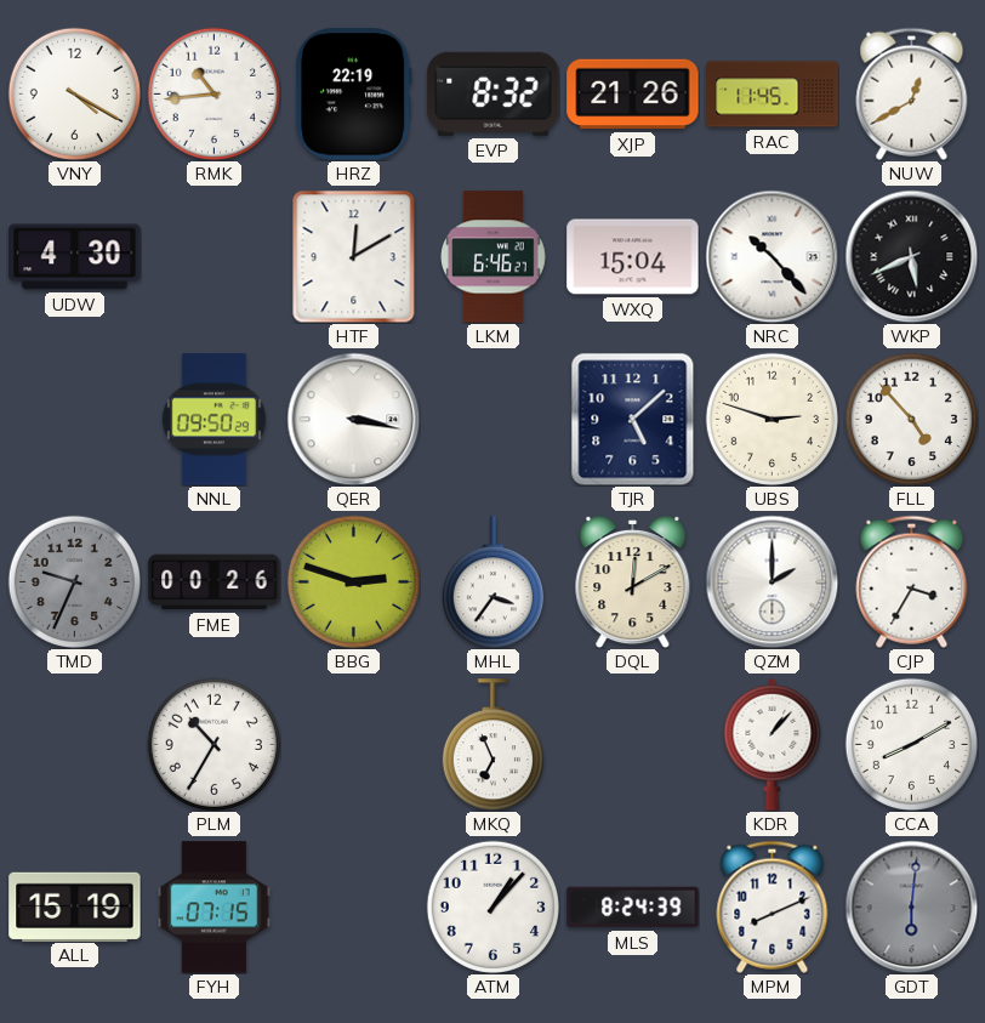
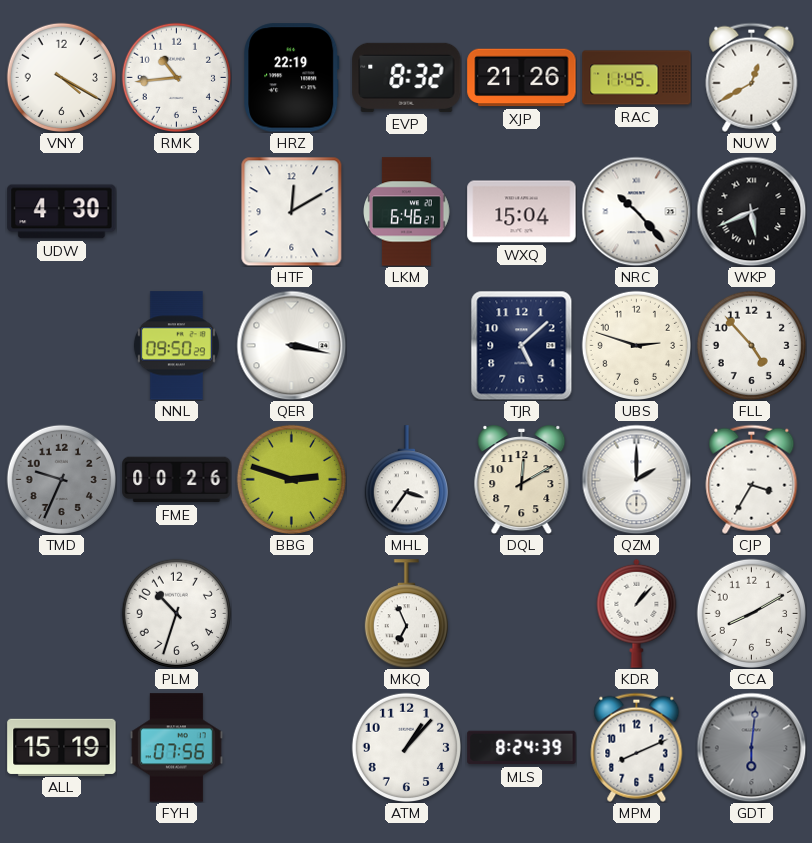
PLM: 10:35 -> 10:33 (176, 613)
FYH: 07:15 -> 07:56 (176, 748)
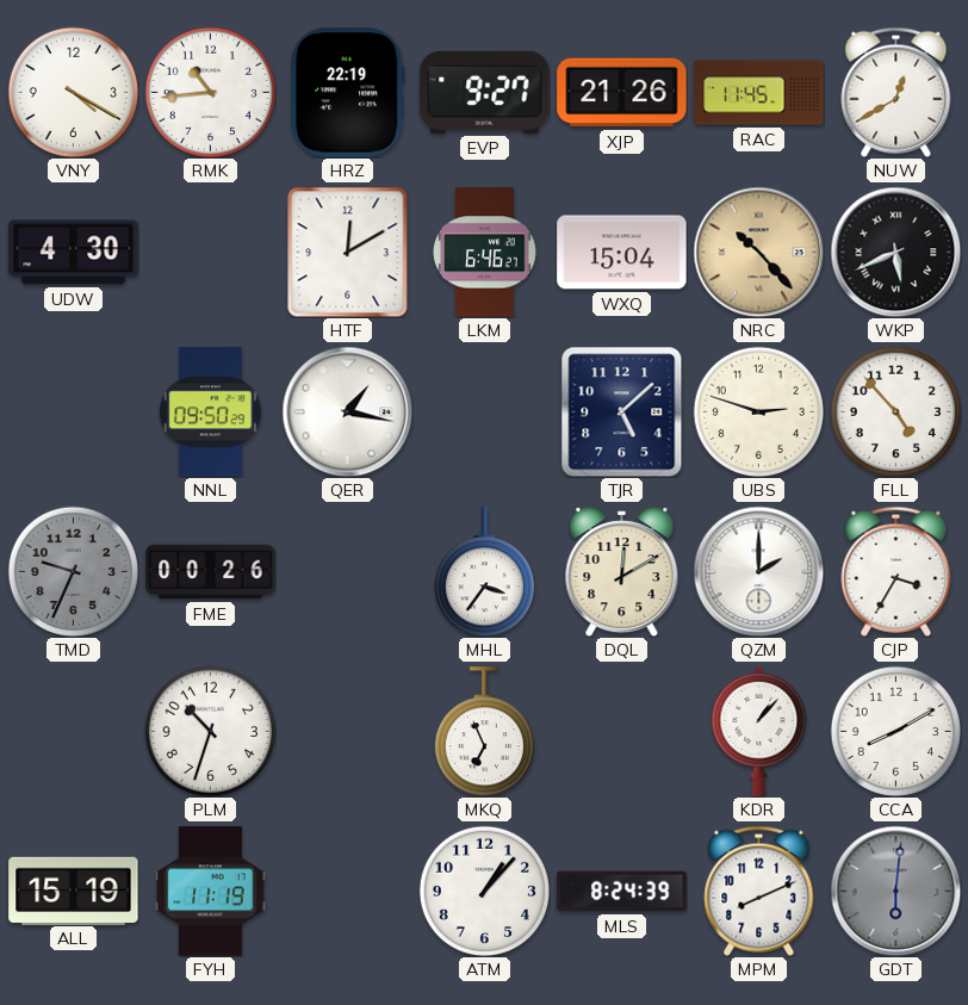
EVP: 8:32 -> 9:27 (485, 92)
NRC dial: white -> champagne (758, 252)
QER: 3:17 -> 1:17 (347, 411)
BBG: 2:48 -> none (291, 479)
FYH: 07:56 -> 11:19 (210, 892)
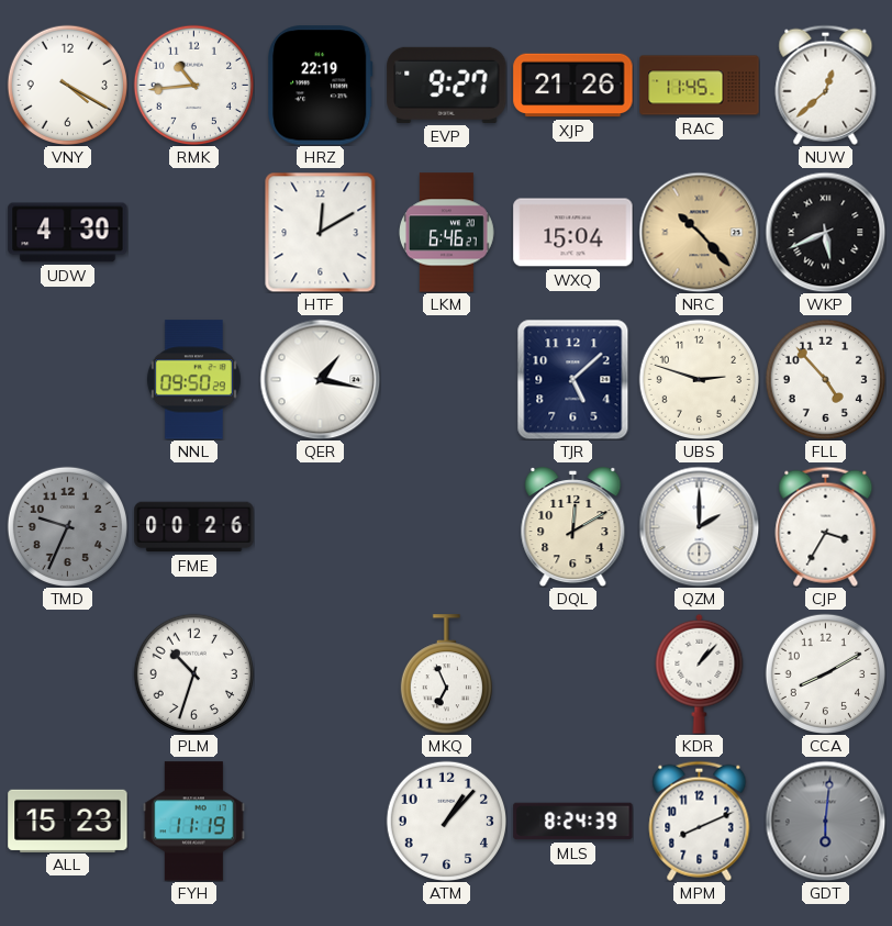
NUW: 12:40 -> 12:38 (826, 85)
MHL: 3:36 -> none (484, 572)
ALL: 15:19 -> 15:23 (68, 821)
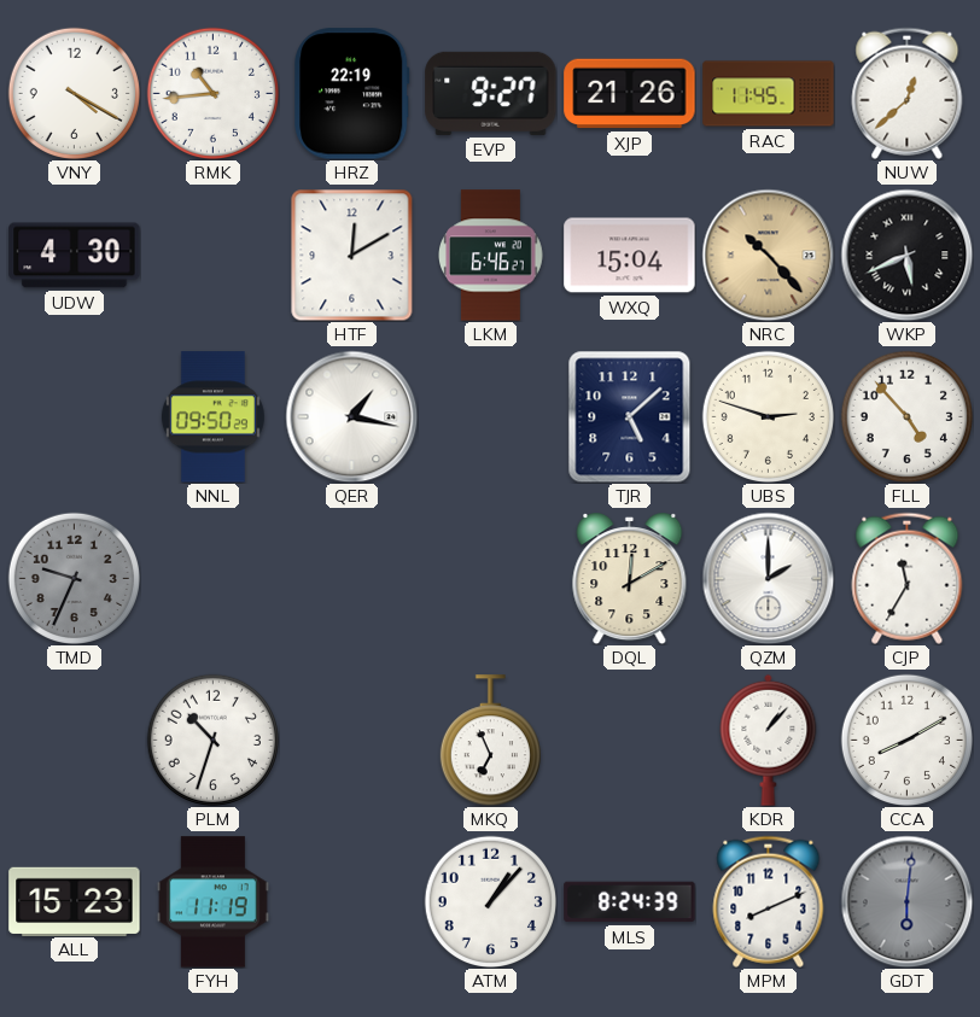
FME: 00:26 -> none (194, 527)
CJP: 3:35 -> 11:35 (908, 578)
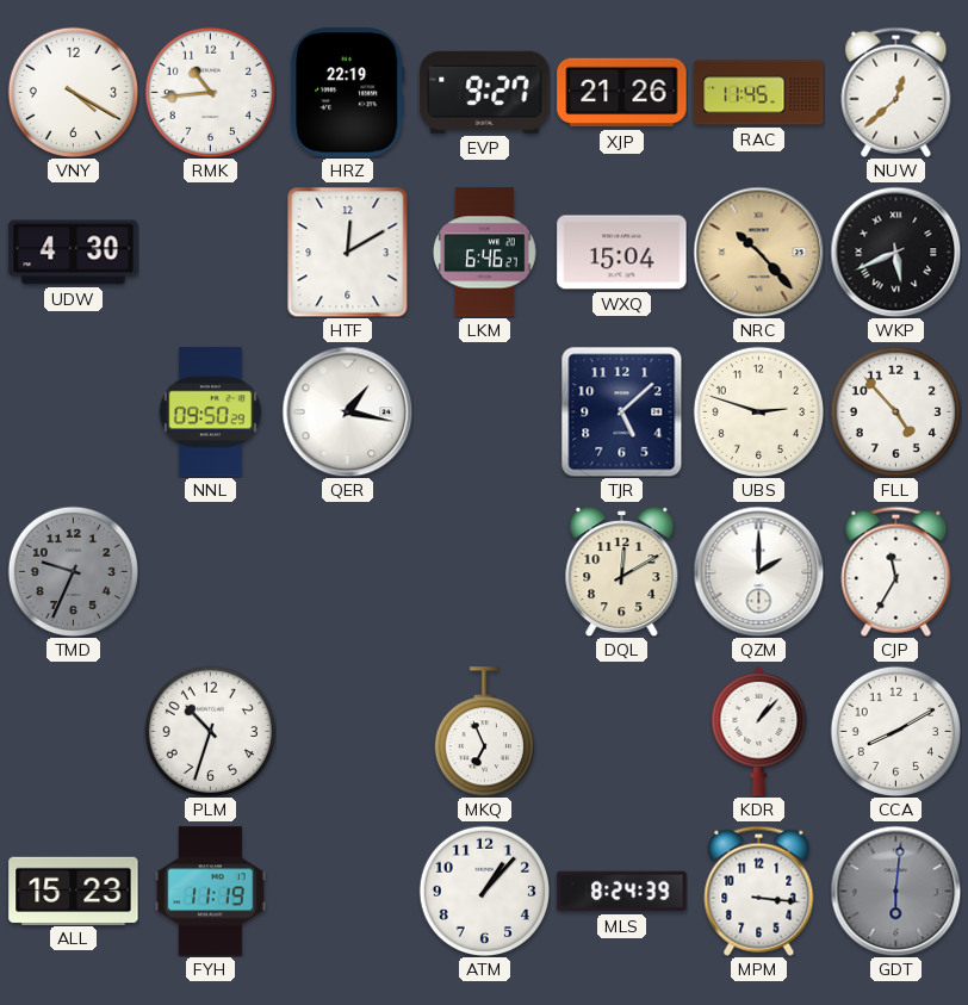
MPM: 8:11 -> 3:16 (759, 891)
